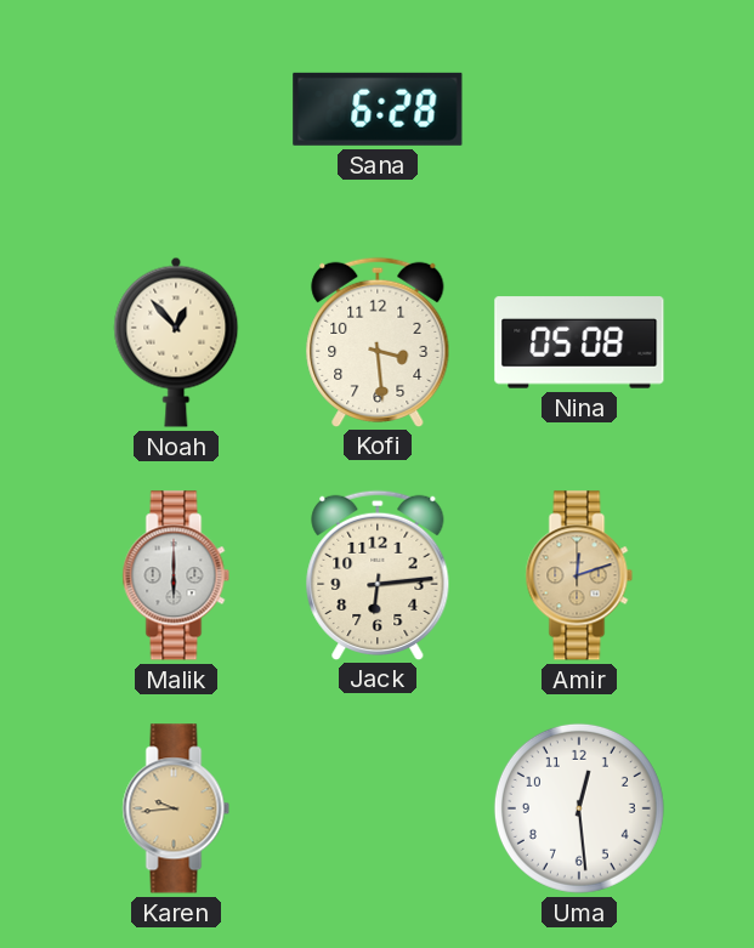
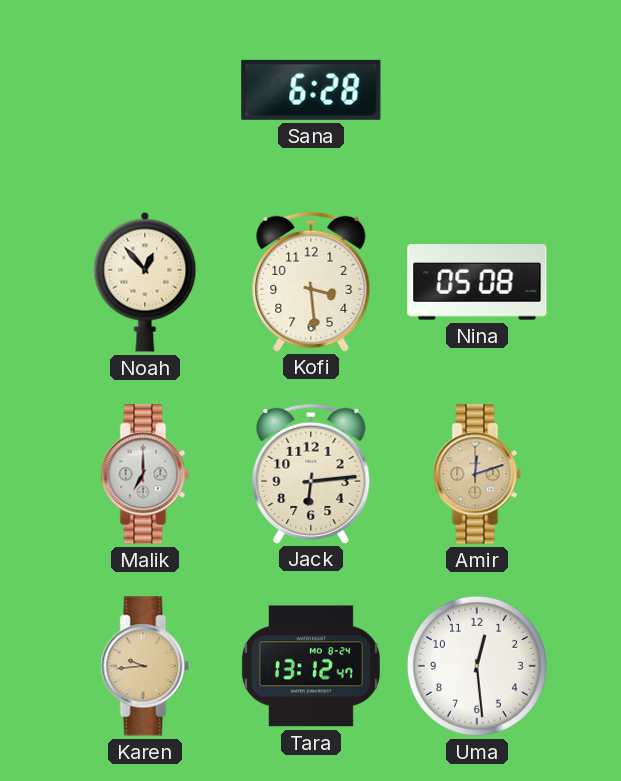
Malik: 6:00 -> 7:00 (145, 474)
Tara: none -> 13:12 (311, 666)
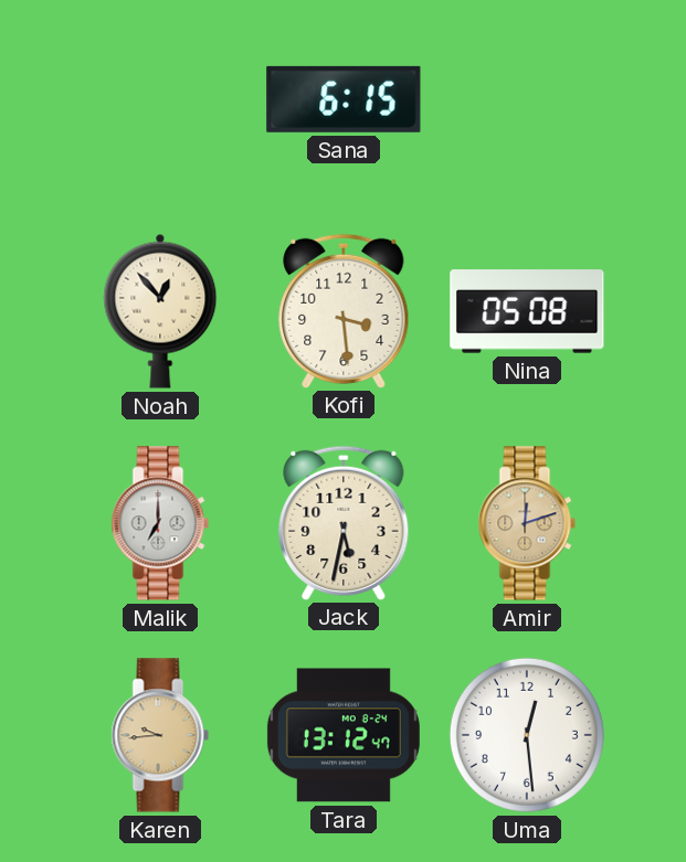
Sana: 6:28 -> 6:15 (344, 99)
Jack: 6:14 -> 5:32 (344, 522)
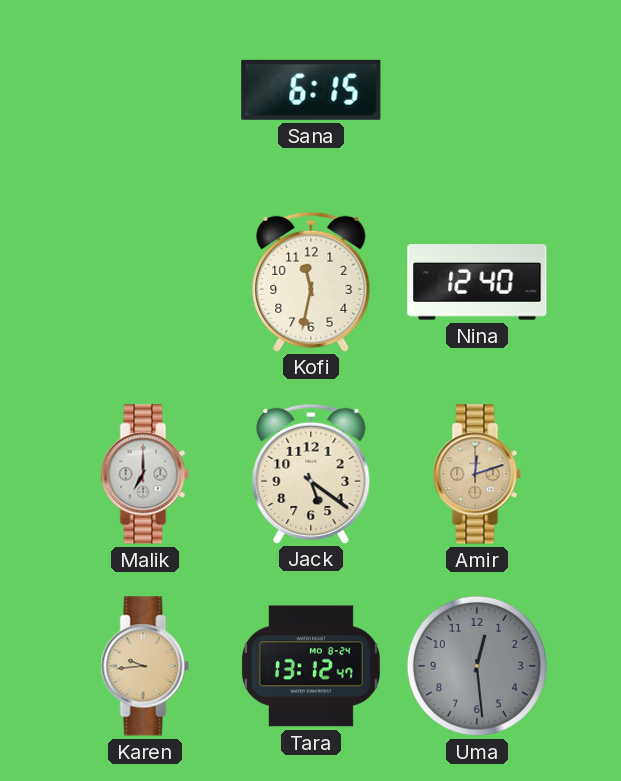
Noah: 12:53 -> none (160, 311)
Kofi: 3:29 -> 11:32 (311, 281)
Nina: 05:08 -> 12:40 (477, 282)
Jack: 5:32 -> 5:21 (311, 473)
Uma dial: white -> grey (477, 666)
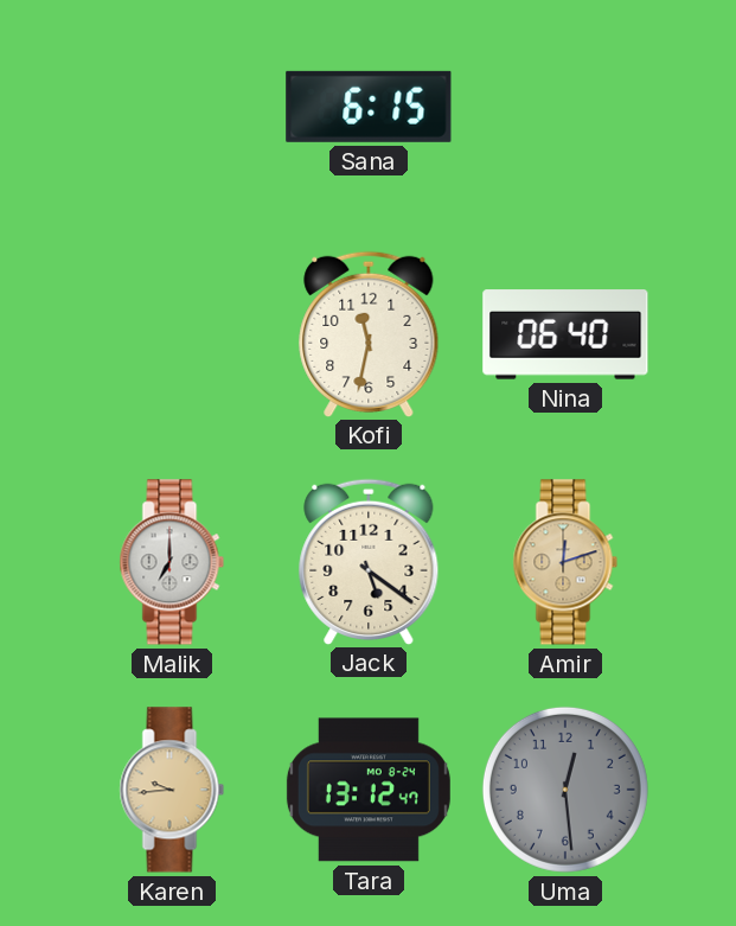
Nina: 12:40 -> 06:40 (565, 334)
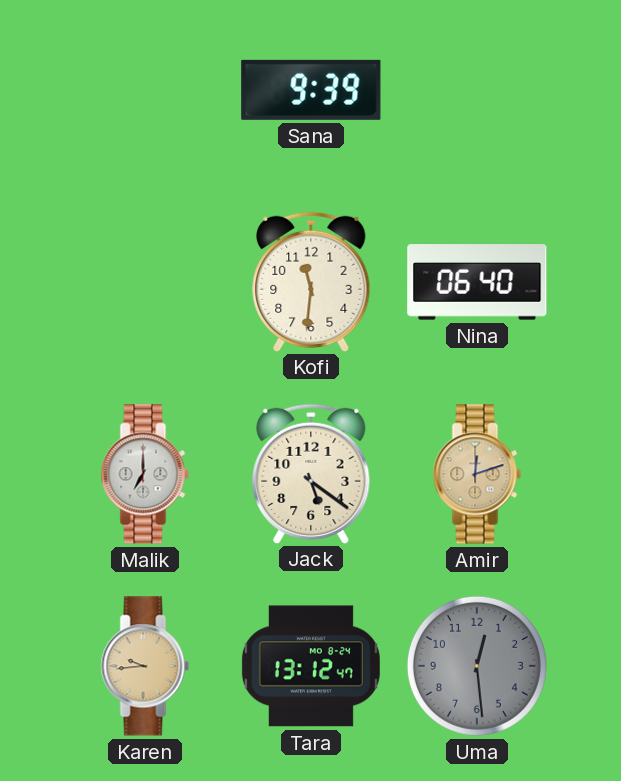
Sana: 6:15 -> 9:39 (311, 90)
Kofi: 11:32 -> 11:31 (311, 281)
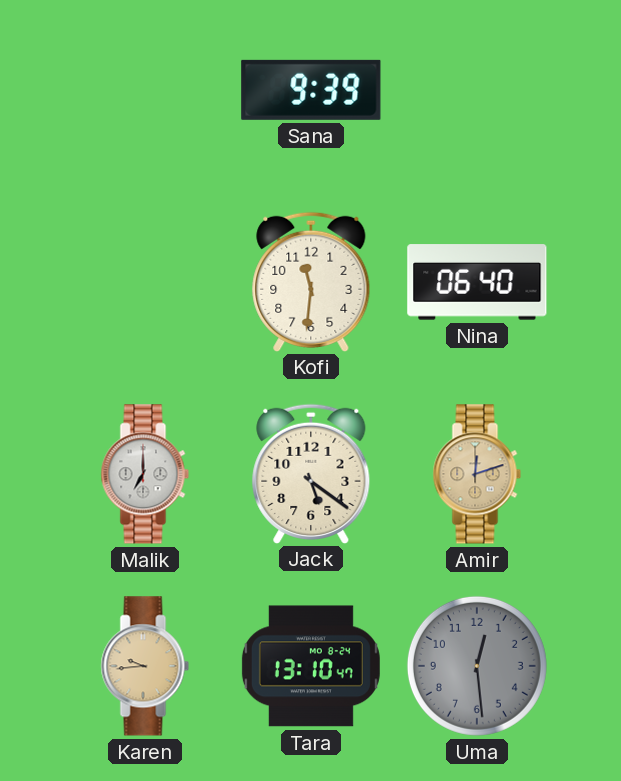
Tara: 13:12 -> 13:10 (311, 666)
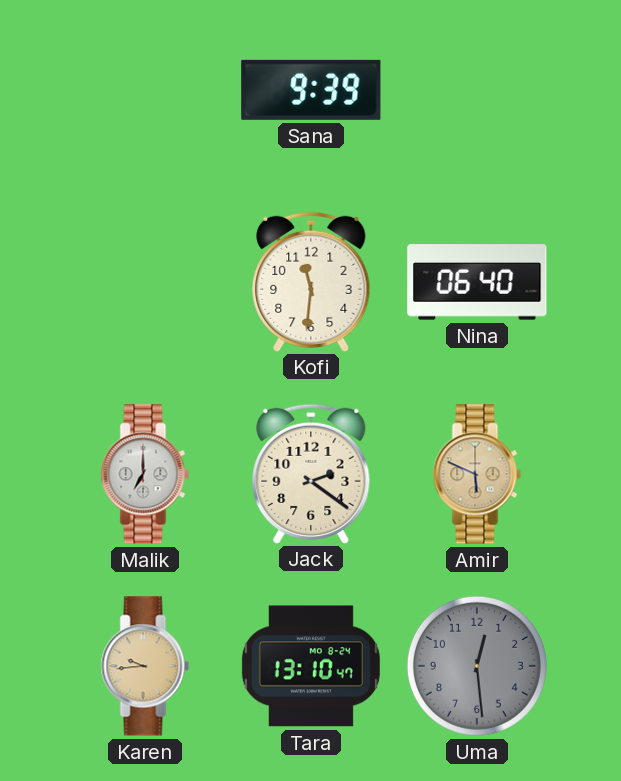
Jack: 5:21 -> 2:21 (311, 473)
Amir: 12:12 -> 5:49 (477, 474)
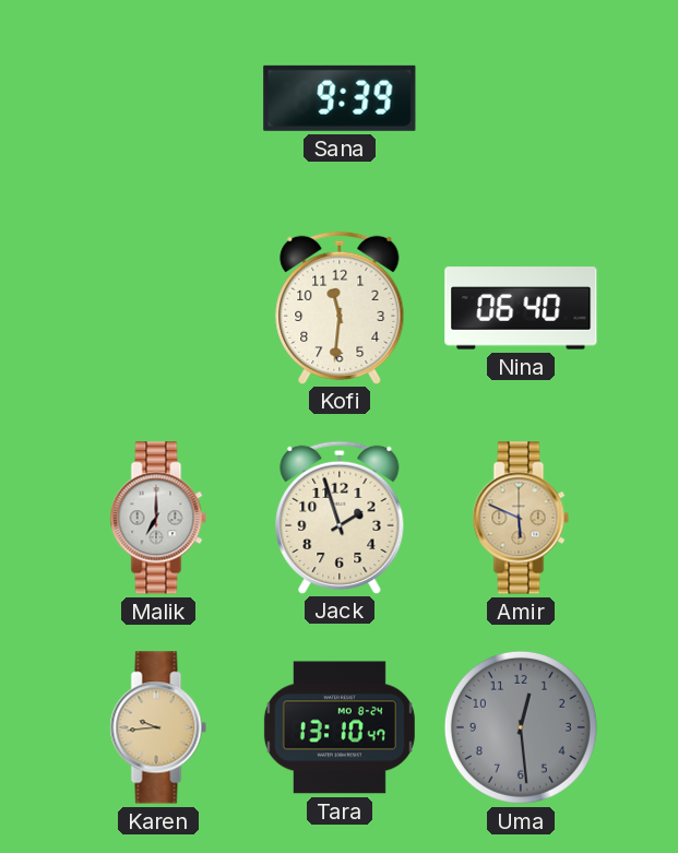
Jack: 2:21 -> 1:57 (340, 517)
